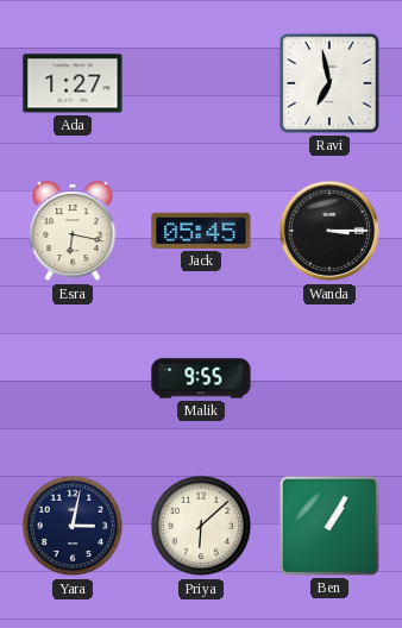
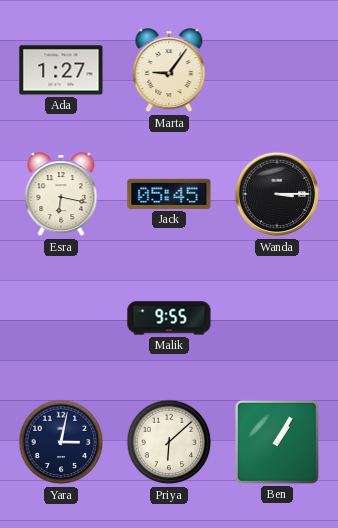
Marta: none -> 9:06 (169, 71)
Ravi: 6:58 -> none (329, 83)
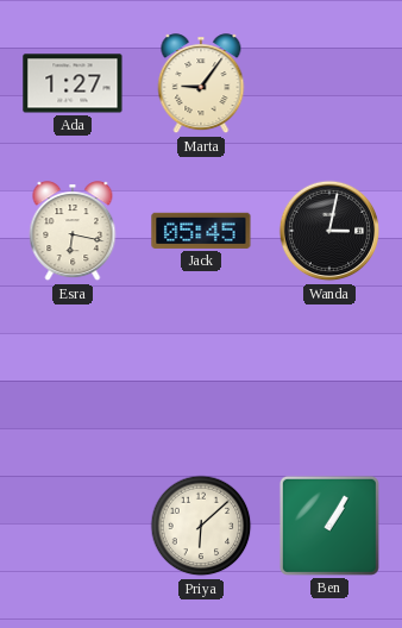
Wanda: 3:15 -> 3:02 (329, 231)
Malik: 9:55 -> none (169, 318)
Yara: 3:02 -> none (61, 442)
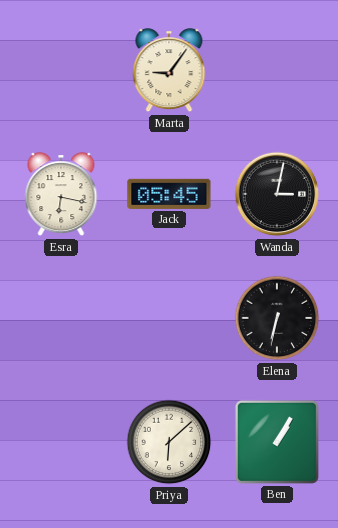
Ada: 1:27 -> none (73, 83)
Elena: none -> 6:32 (277, 318)
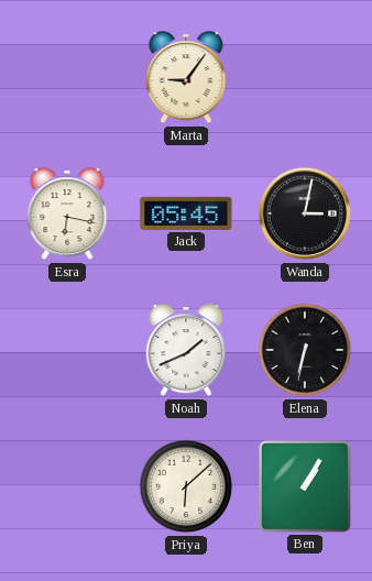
Noah: none -> 1:41 (186, 351)
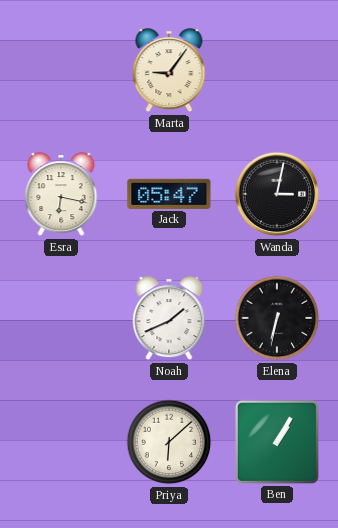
Jack: 05:45 -> 05:47 (169, 194)
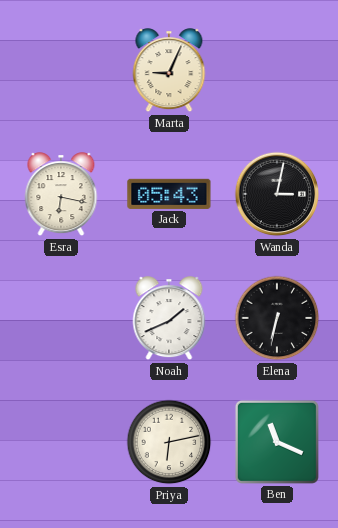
Marta: 9:06 -> 9:04 (169, 71)
Jack: 05:47 -> 05:43 (169, 194)
Priya: 6:08 -> 6:13 (169, 442)
Ben: 1:05 -> 11:19 (277, 442)
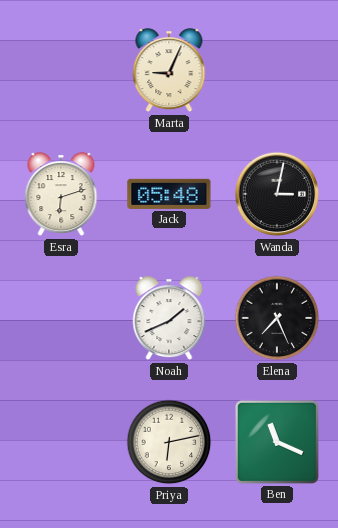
Esra: 6:17 -> 6:12 (61, 195)
Jack: 05:43 -> 05:48 (169, 194)
Elena: 6:32 -> 7:26 (277, 318)
